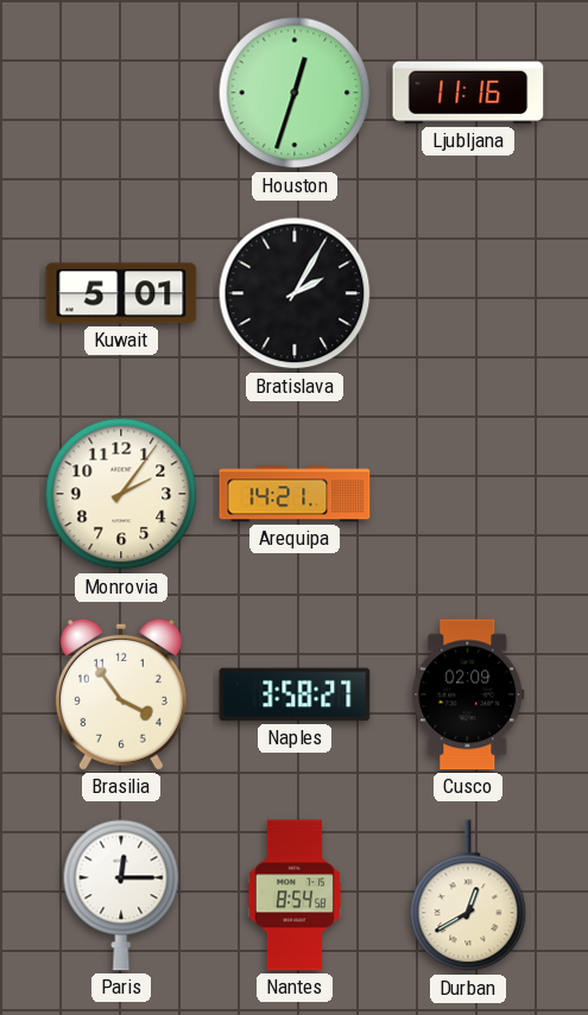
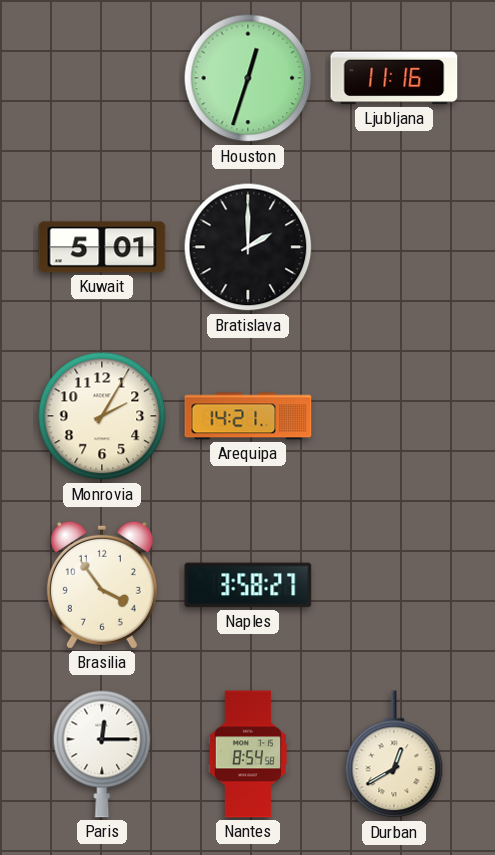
Bratislava: 2:05 -> 2:00 (248, 247)
Monrovia: 2:06 -> 2:05 (102, 416)
Cusco: 02:09 -> none (468, 694)
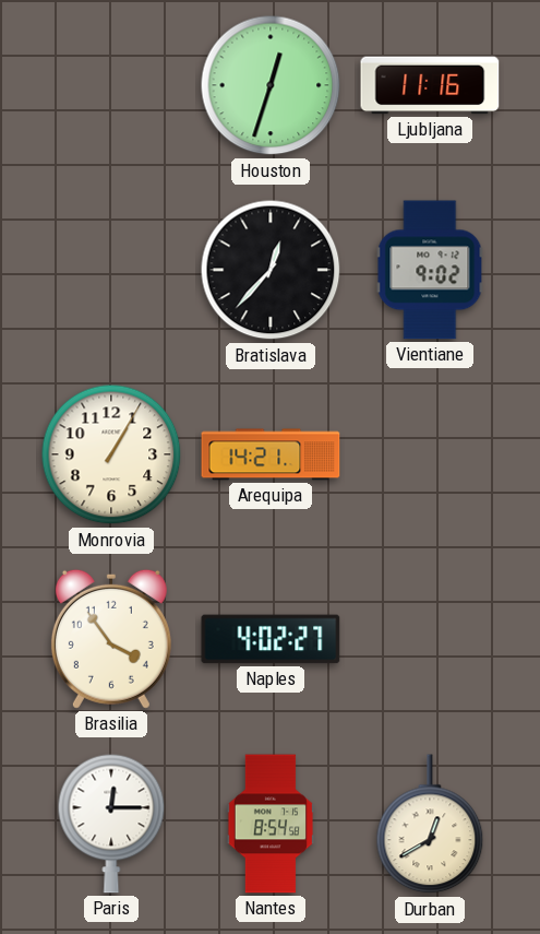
Kuwait: 5:01 -> none (102, 247)
Bratislava: 2:00 -> 12:37 (271, 270)
Vientiane: none -> 9:02 (430, 270)
Monrovia: 2:05 -> 1:05 (111, 454)
Naples: 3:58 -> 4:02 (271, 639)
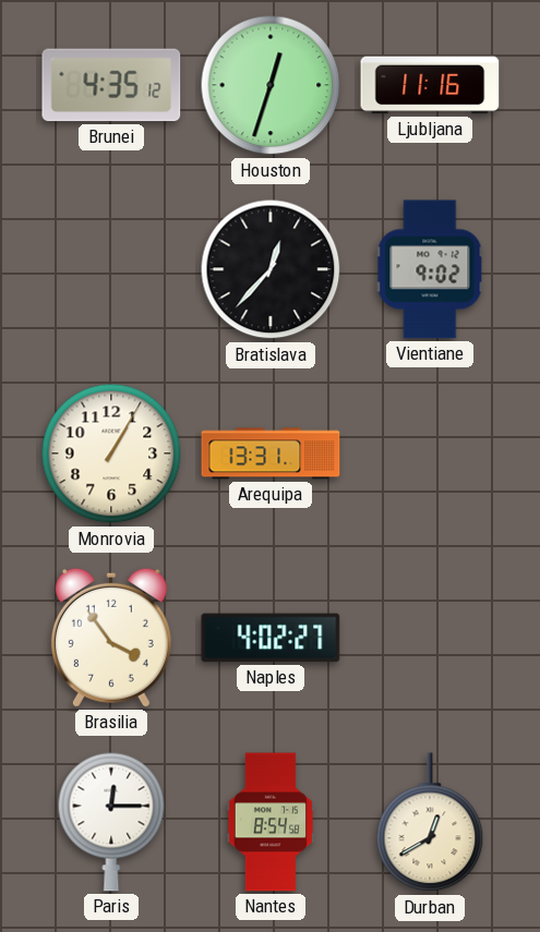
Brunei: none -> 4:35 (111, 85)
Arequipa: 14:21 -> 13:31 (271, 453)
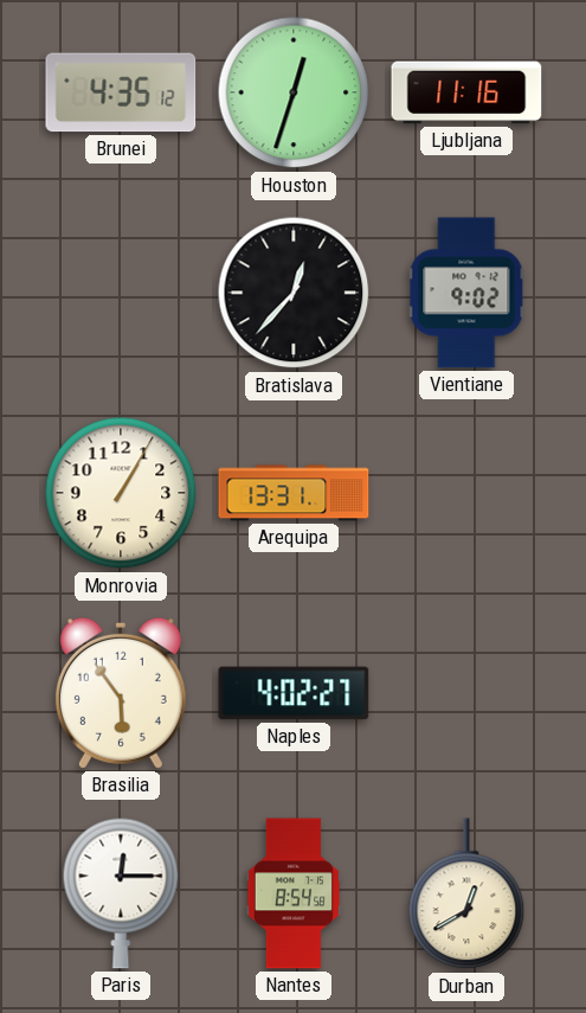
Brasilia: 3:54 -> 5:54 (121, 693)
